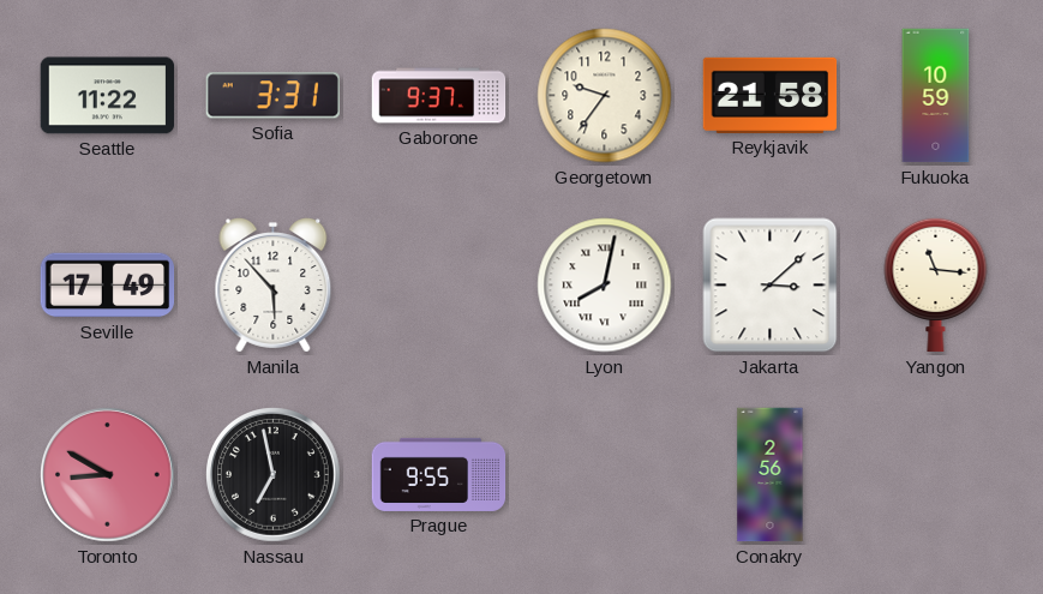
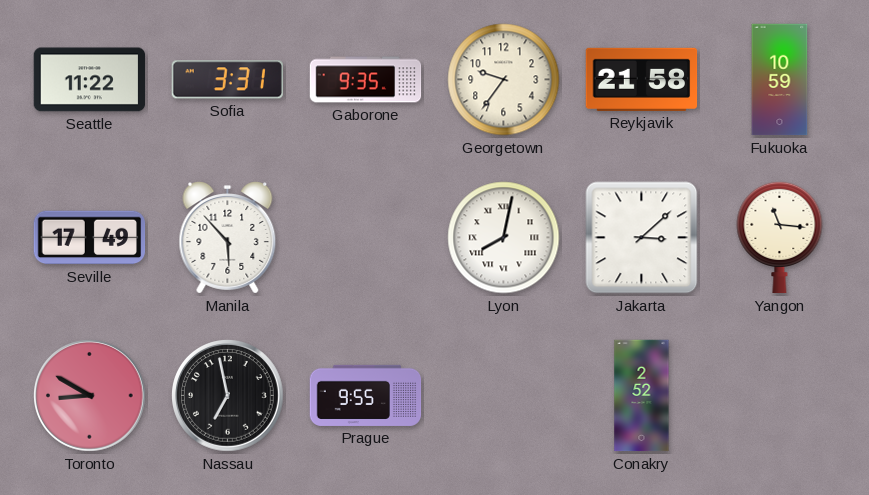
Gaborone: 9:37 -> 9:35 (366, 80)
Conakry: 2:56 -> 2:52 (642, 396)
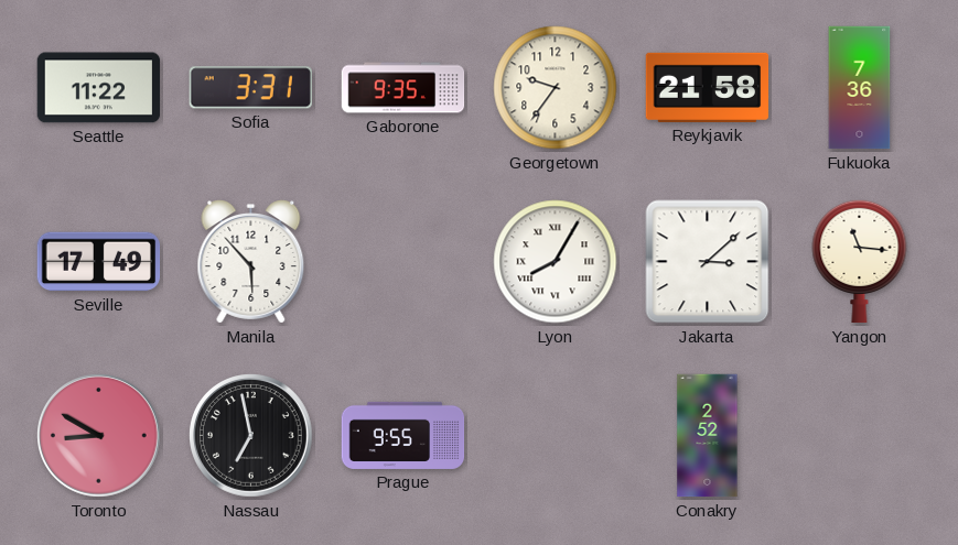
Fukuoka: 10:59 -> 7:36 (860, 88)
Lyon: 8:02 -> 8:05 (556, 262)
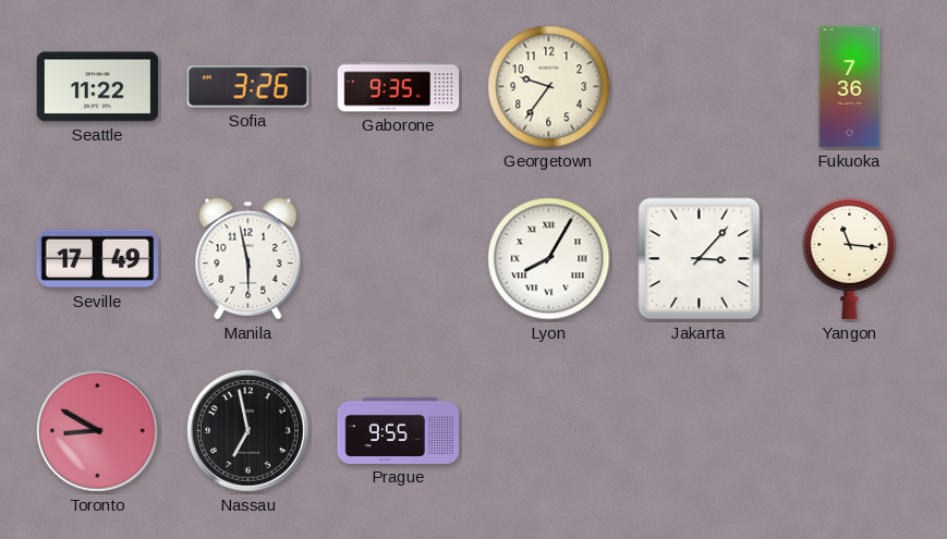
Sofia: 3:31 -> 3:26 (247, 87)
Reykjavik: 21:58 -> none (708, 87)
Manila: 5:53 -> 5:58 (248, 259)
Jakarta: 3:08 -> 3:07 (700, 259)
Conakry: 2:52 -> none (708, 436)
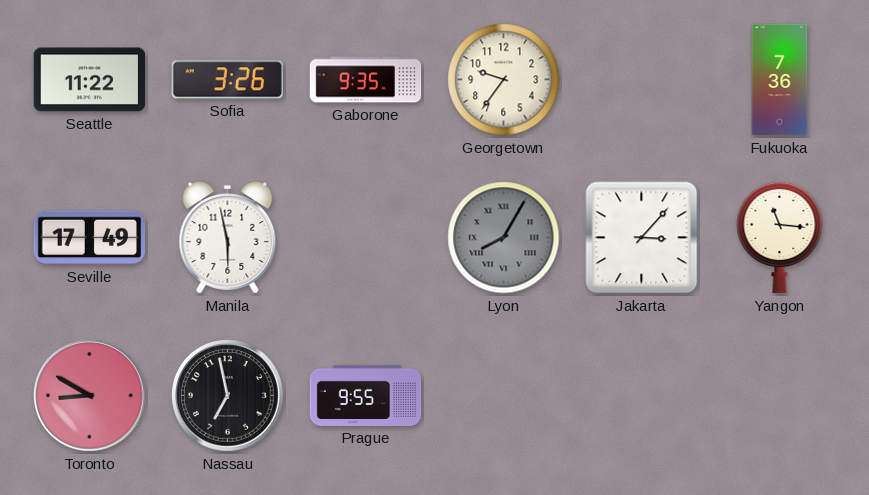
Lyon dial: white -> grey (504, 238)
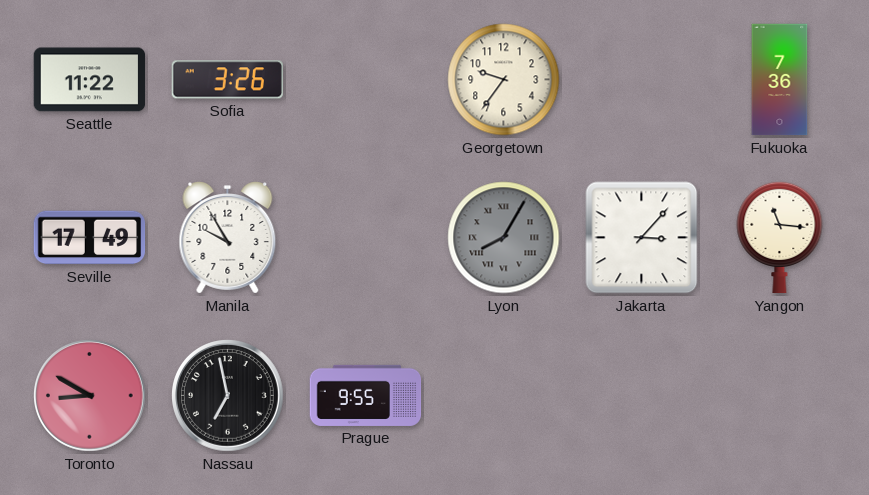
Gaborone: 9:35 -> none (366, 80)
Manila: 5:58 -> 9:55 (228, 238)
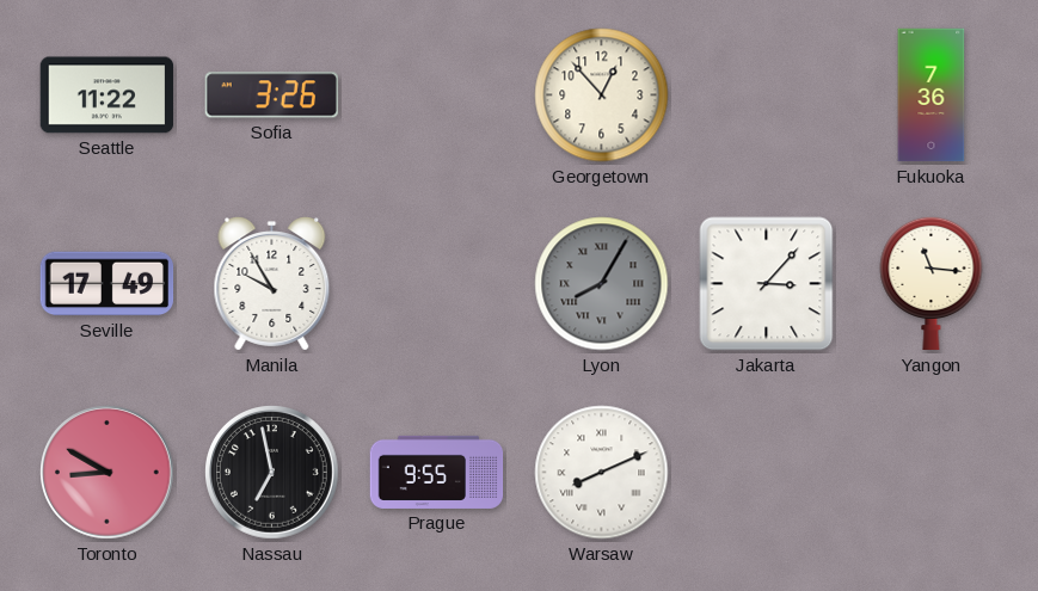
Georgetown: 9:36 -> 12:53 (602, 96)
Warsaw: none -> 8:11 (602, 473)
